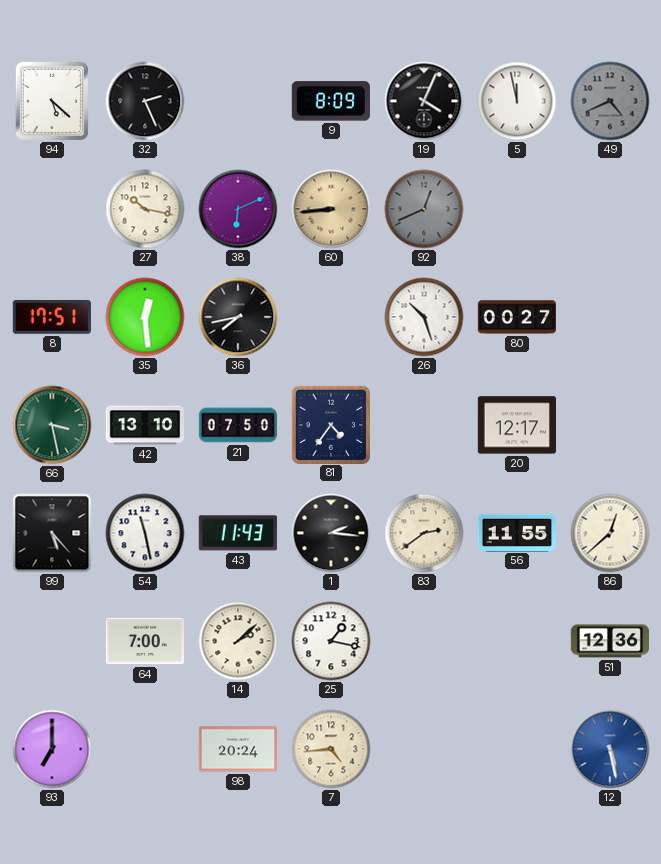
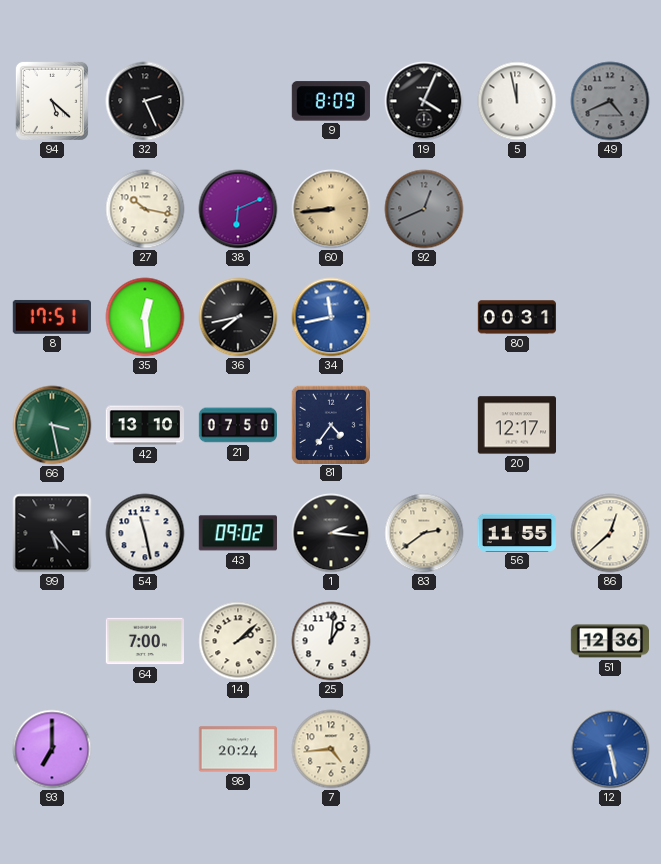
34: none -> 11:43 (331, 317)
26: 10:27 -> none (424, 317)
80: 00:27 -> 00:31 (516, 317)
43: 11:43 -> 09:02 (238, 533)
25: 1:17 -> 1:01 (331, 641)
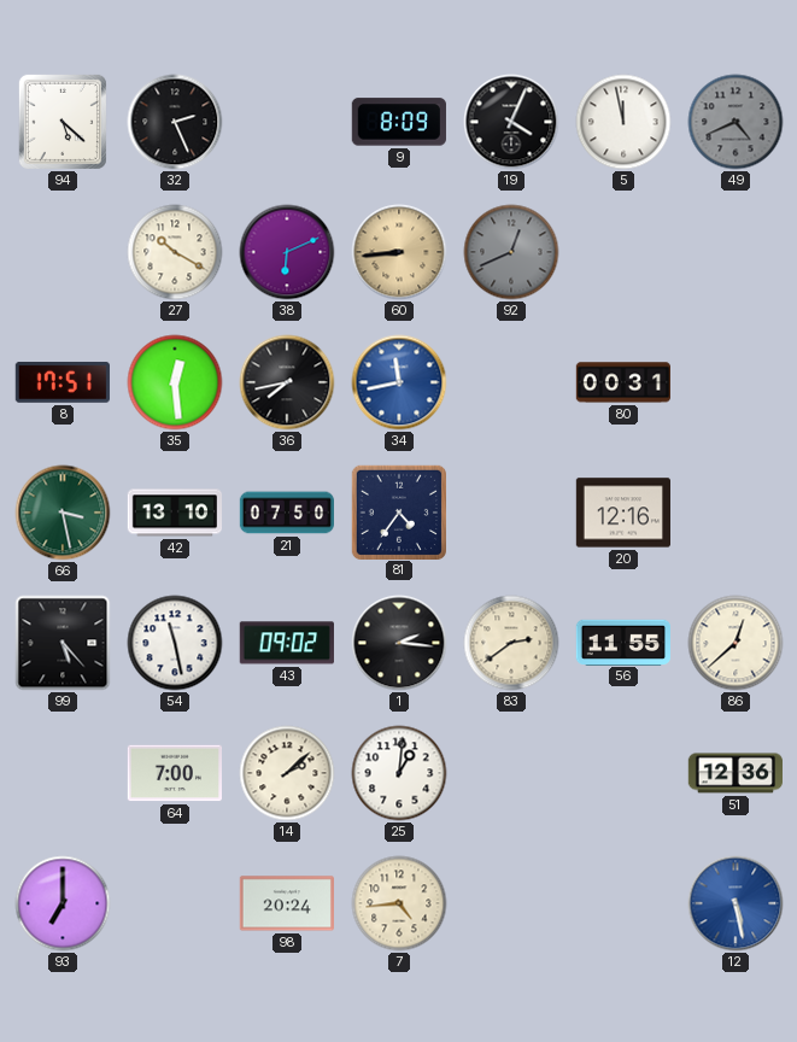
27: 10:17 -> 10:20 (175, 252)
20: 12:17 -> 12:16 (622, 513)
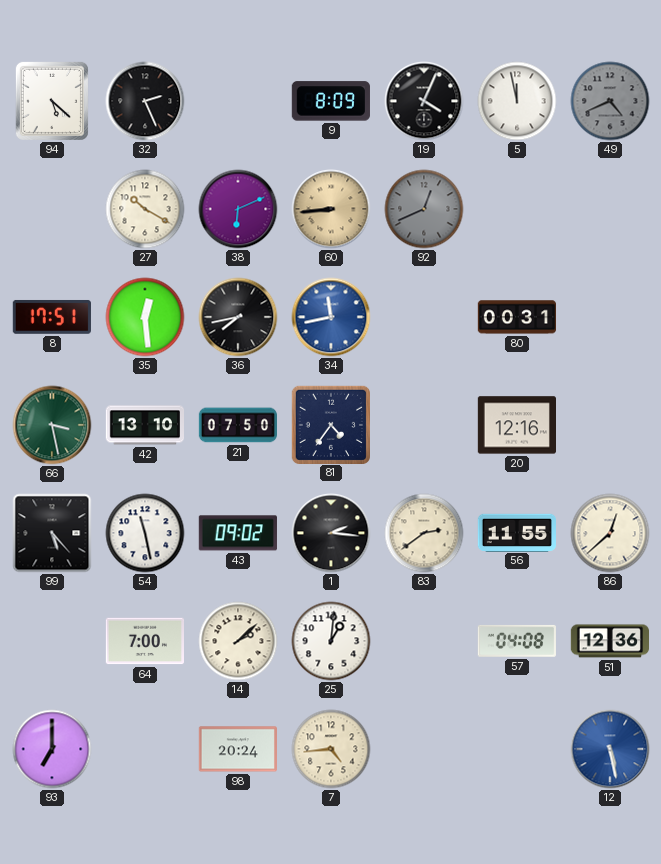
57: none -> 04:08 (517, 641)
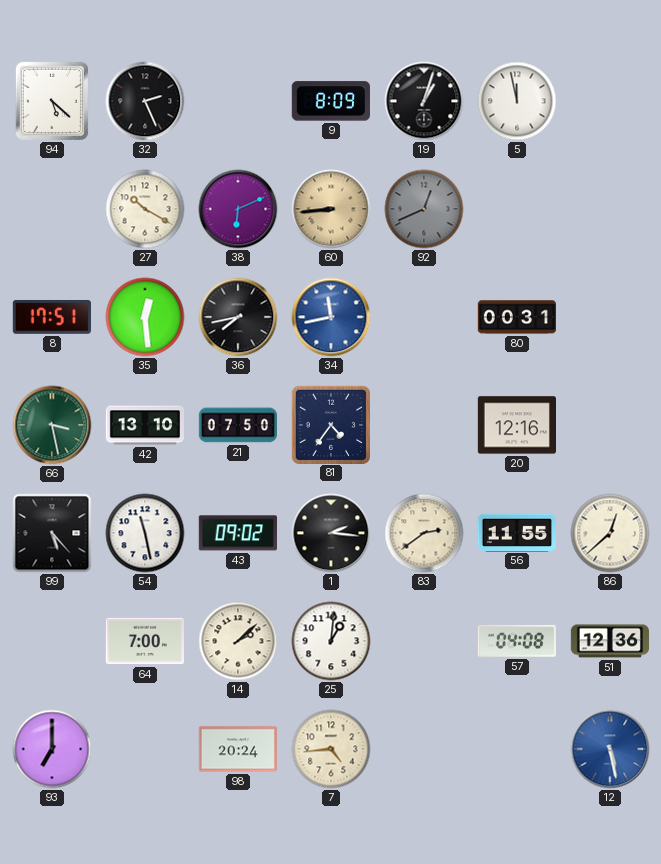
19: 4:04 -> 1:03 (424, 101)
49: 4:41 -> none (610, 101)
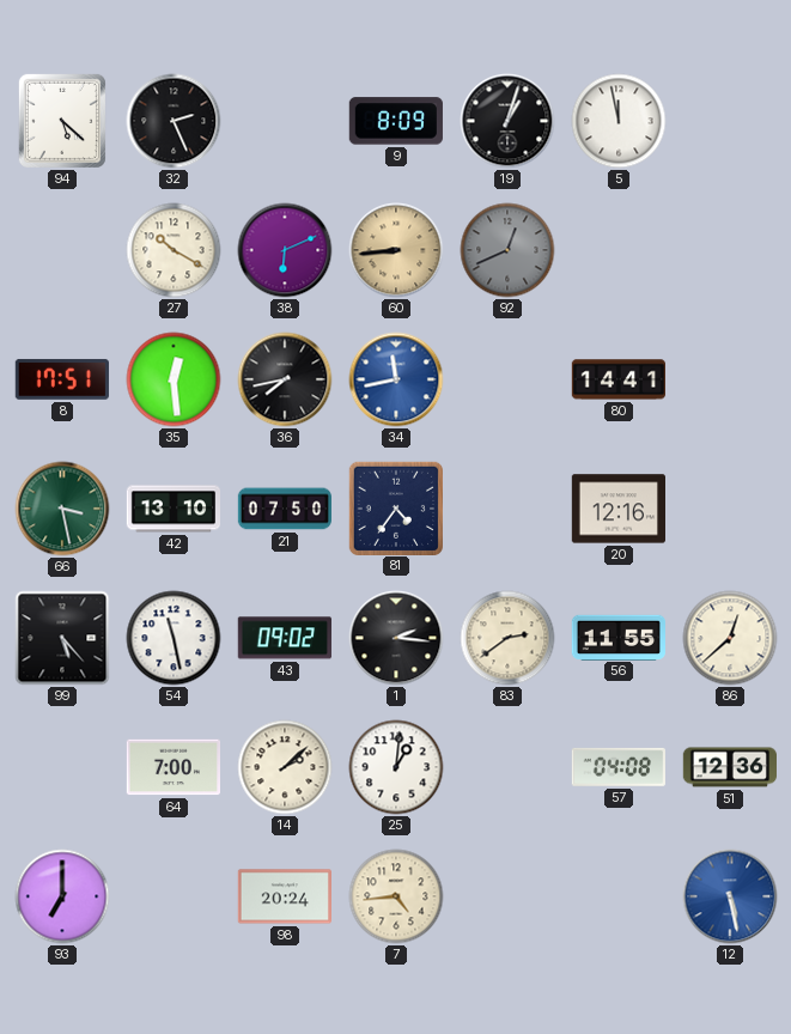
80: 00:31 -> 14:41 (617, 379)
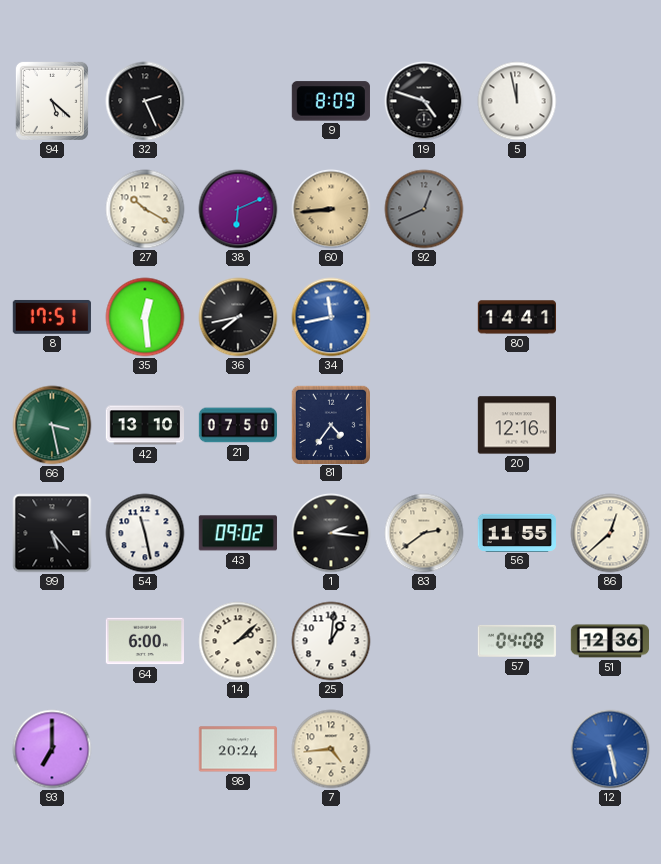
19: 1:03 -> 4:48 (424, 101)
64: 7:00 -> 6:00 (144, 641)
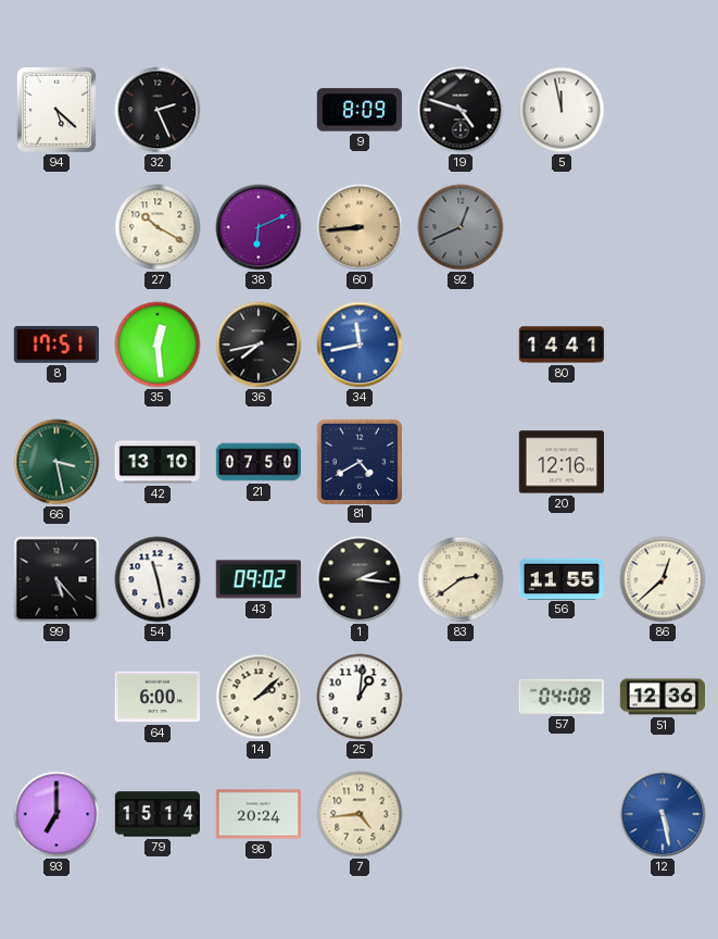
81: 4:36 -> 4:40 (358, 461)
79: none -> 15:14 (156, 814)
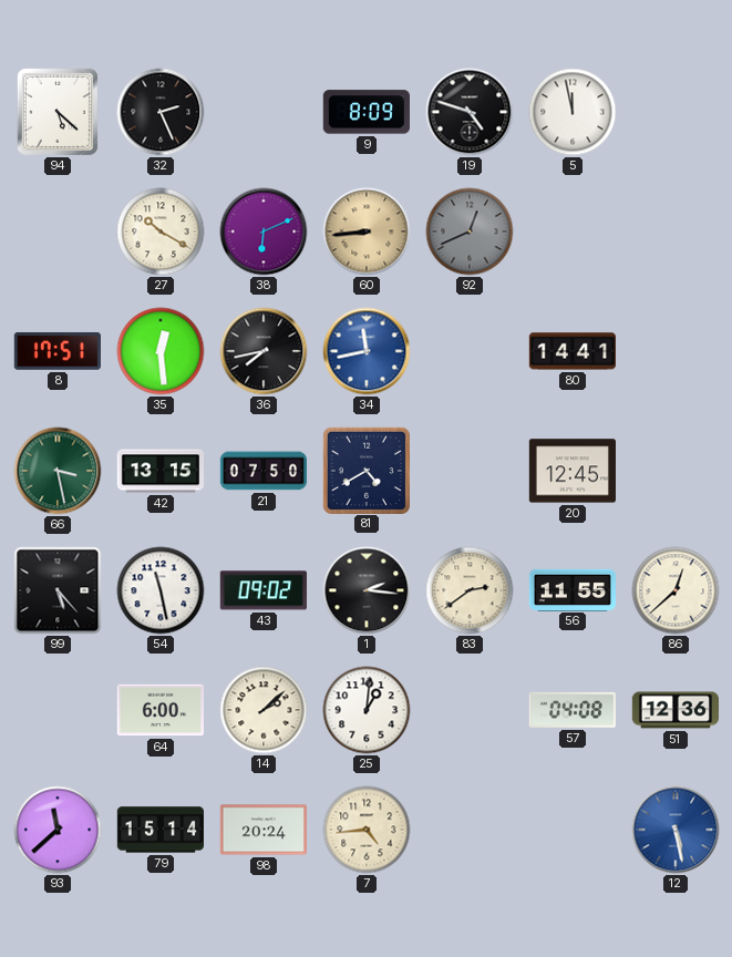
42: 13:10 -> 13:15 (159, 471)
20: 12:16 -> 12:45 (571, 471)
93: 7:00 -> 11:38 (58, 830)
